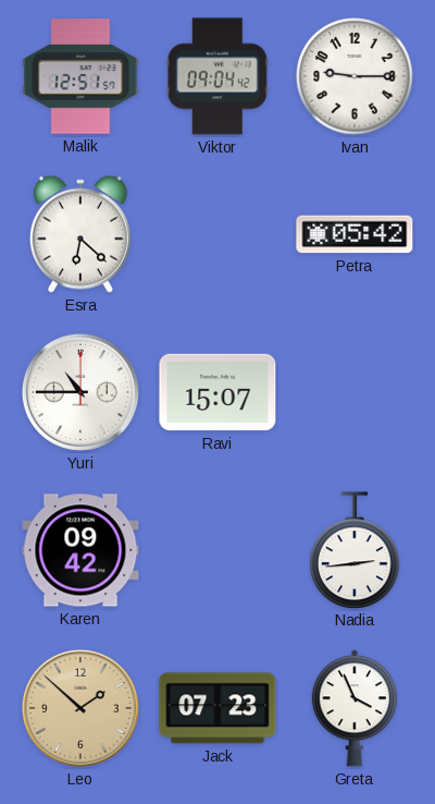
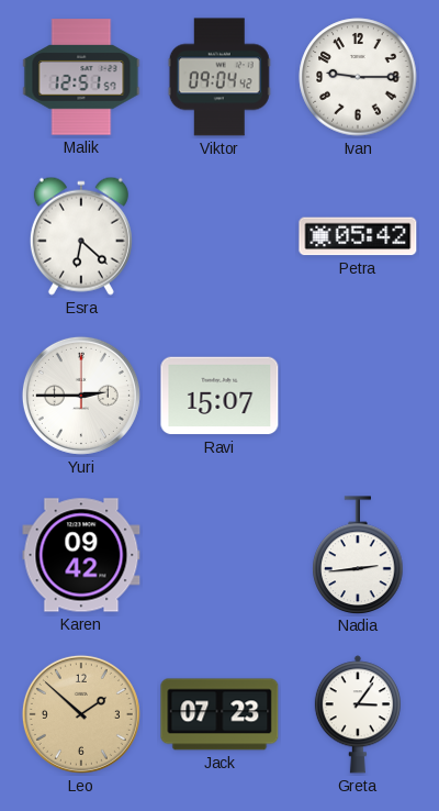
Yuri: 10:45 -> 2:45 (81, 396)
Greta: 3:56 -> 3:06 (358, 714)
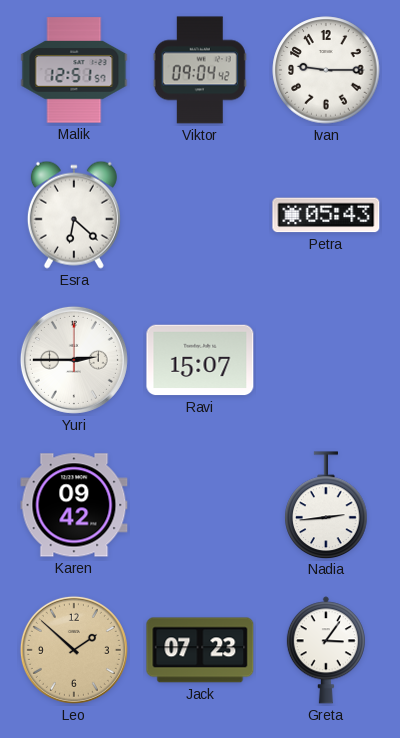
Petra: 05:42 -> 05:43 (326, 215)
